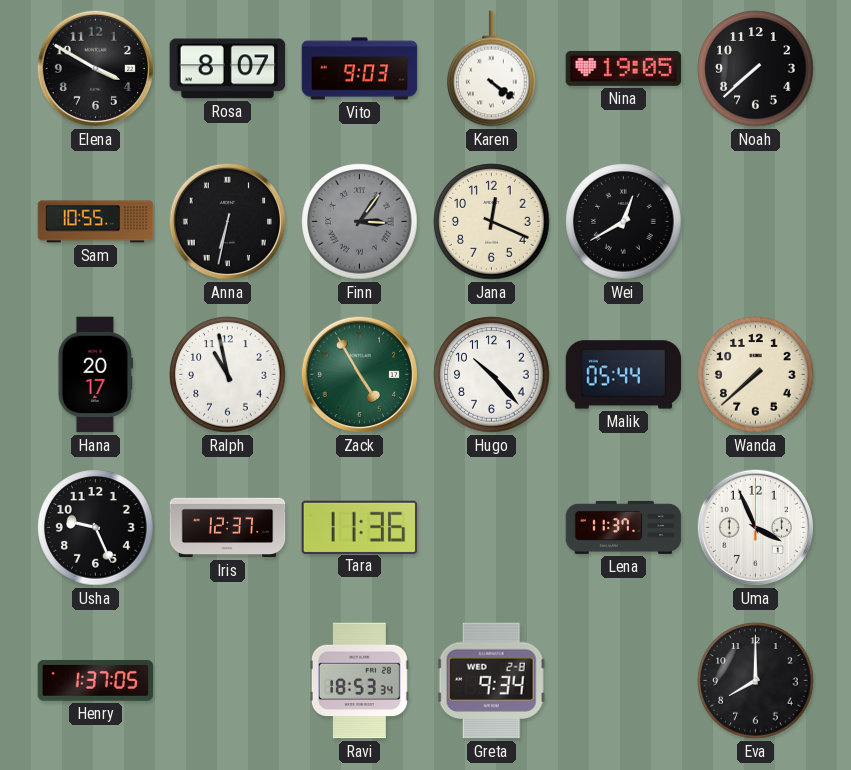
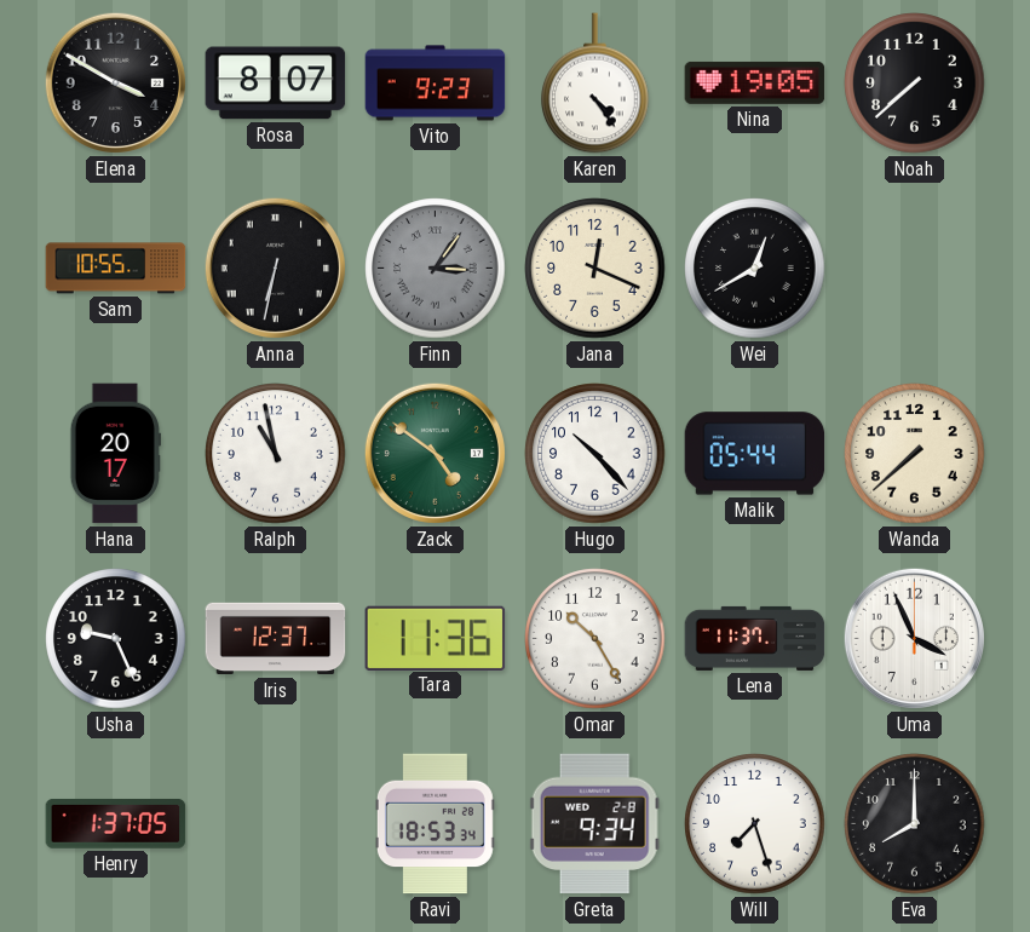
Vito: 9:03 -> 9:23 (436, 84)
Karen: 4:21 -> 4:24 (595, 84)
Zack: 4:55 -> 4:51 (435, 453)
Omar: none -> 10:25 (595, 639)
Will: none -> 7:27 (755, 824)
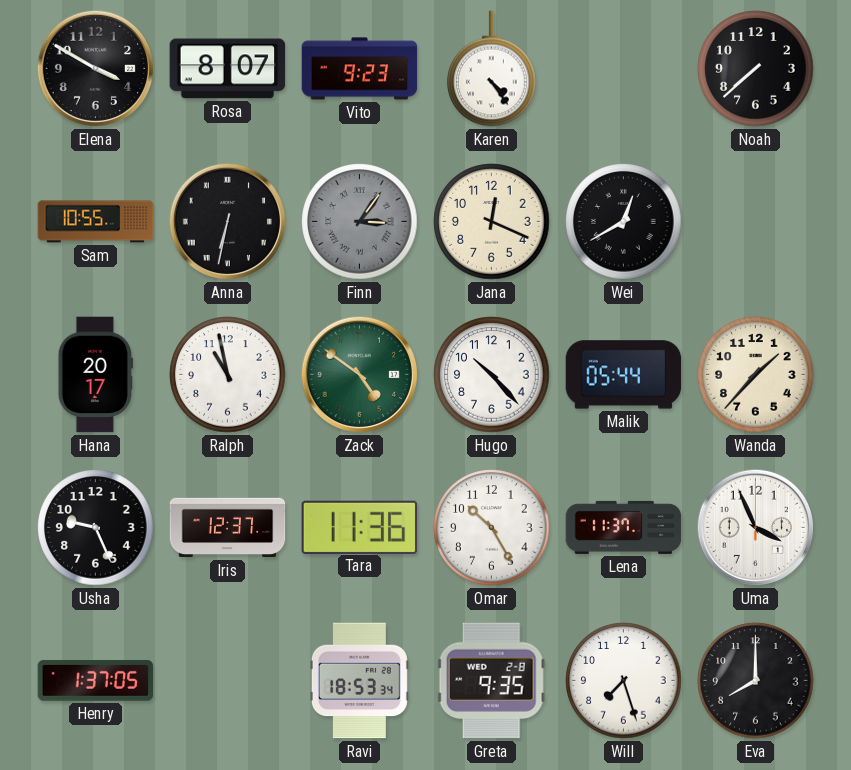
Nina: 19:05 -> none (755, 82)
Wanda: 7:38 -> 1:37 (756, 375)
Greta: 9:34 -> 9:35 (491, 681)
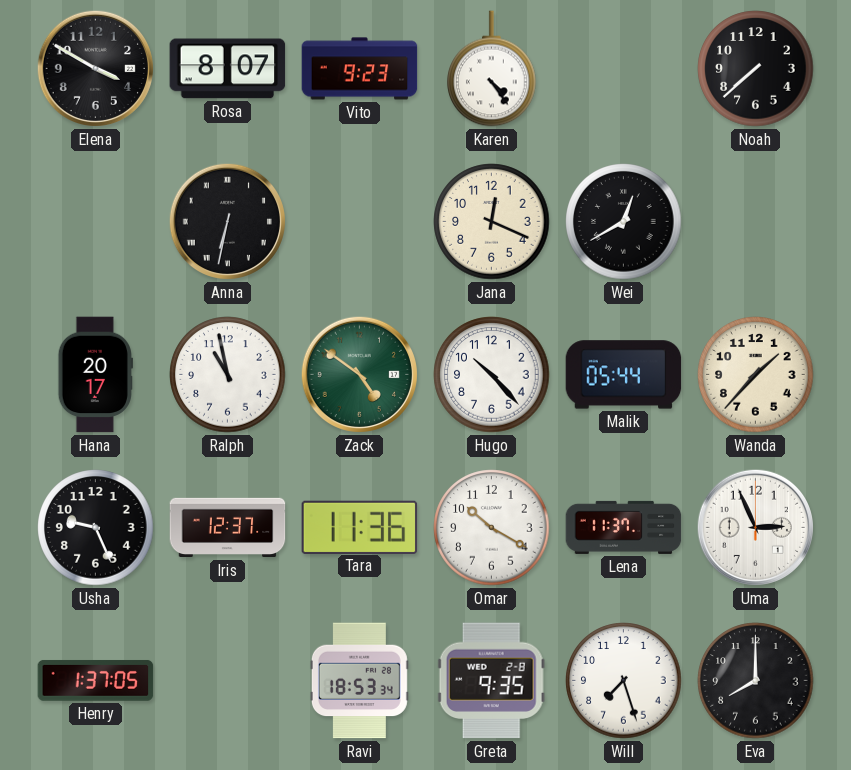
Sam: 10:55 -> none (96, 222)
Finn: 3:06 -> none (360, 222)
Omar: 10:25 -> 10:20 (492, 528)
Uma: 3:56 -> 2:56 (755, 527)
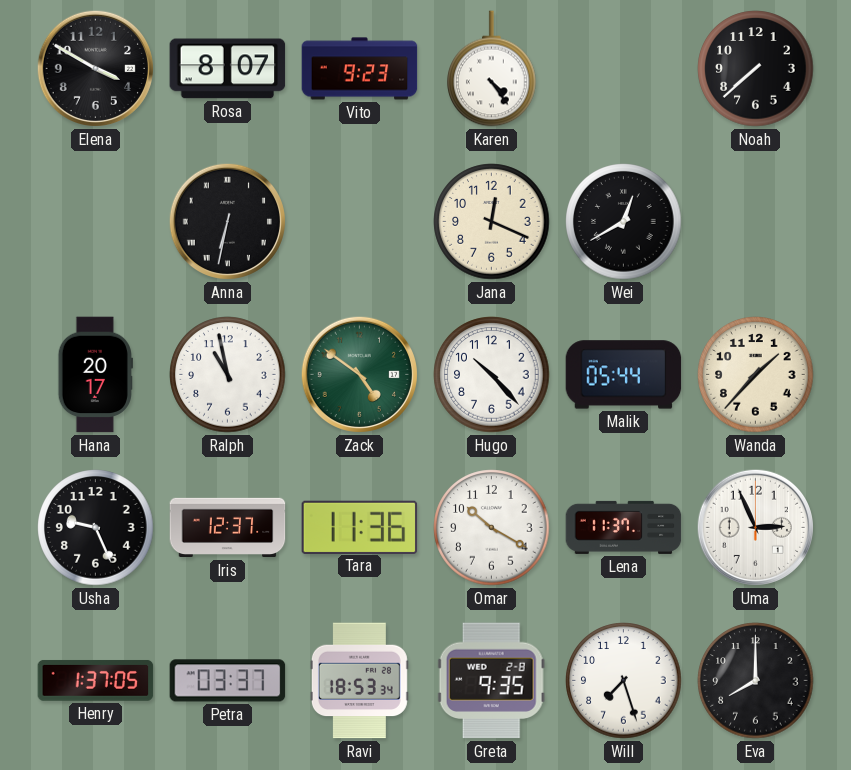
Petra: none -> 03:37 (228, 681)
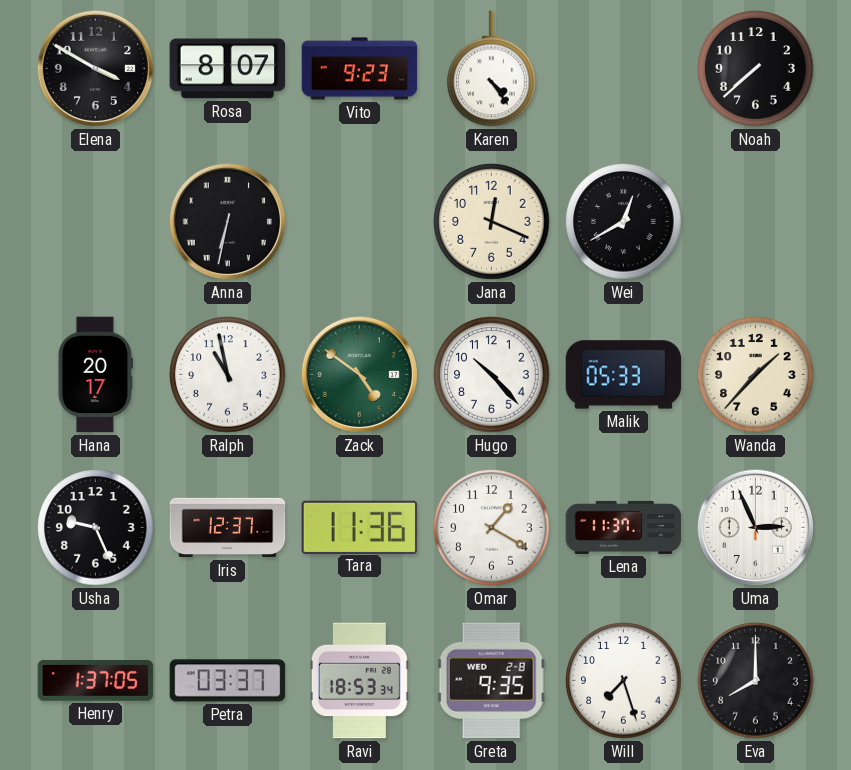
Malik: 05:44 -> 05:33 (624, 375)
Omar: 10:20 -> 1:20 (492, 528)
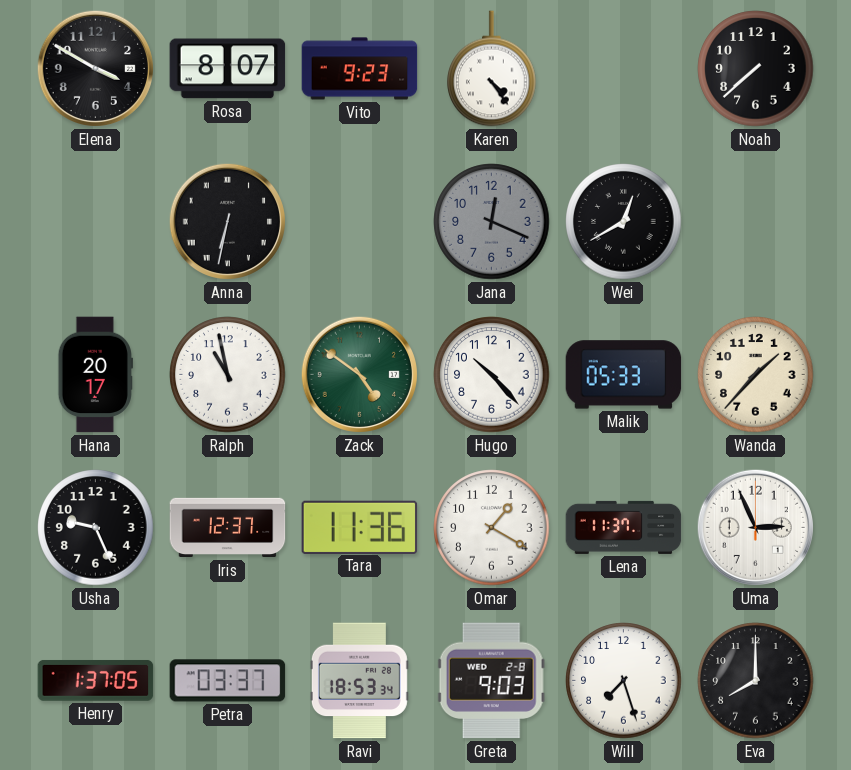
Jana dial: cream -> grey (492, 222)
Greta: 9:35 -> 9:03 (491, 681)
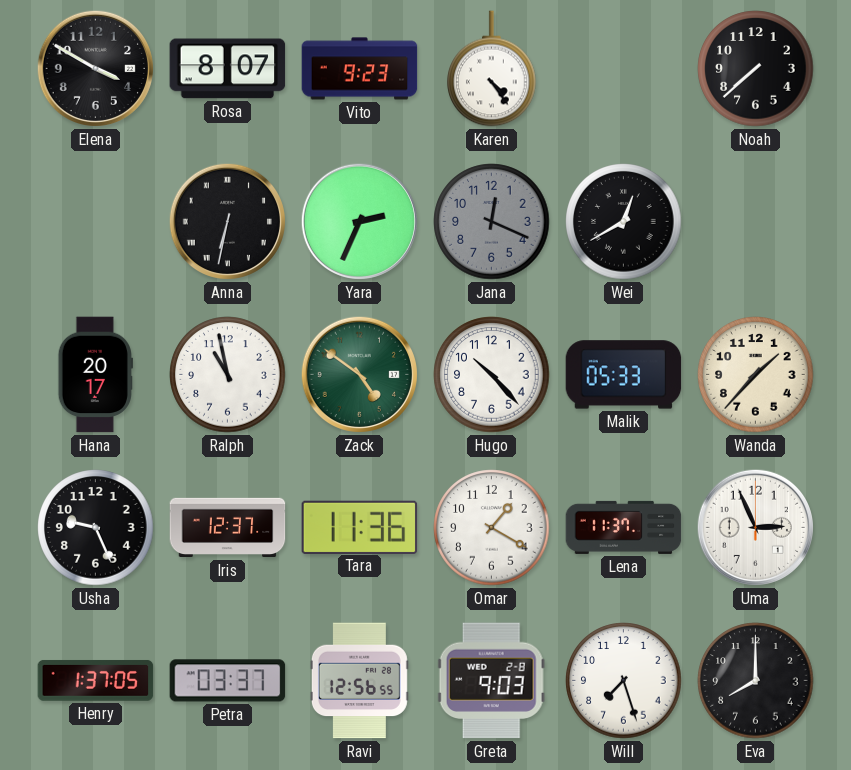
Yara: none -> 2:34 (359, 221)
Ravi: 18:53 -> 12:56 (359, 681)
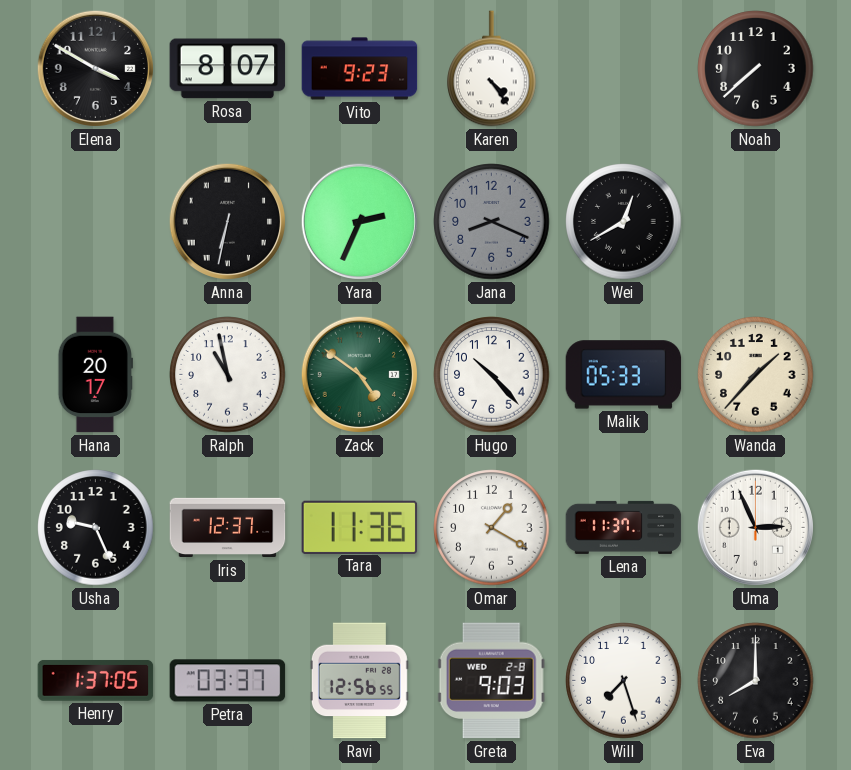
Jana: 12:19 -> 8:19 (492, 222)
